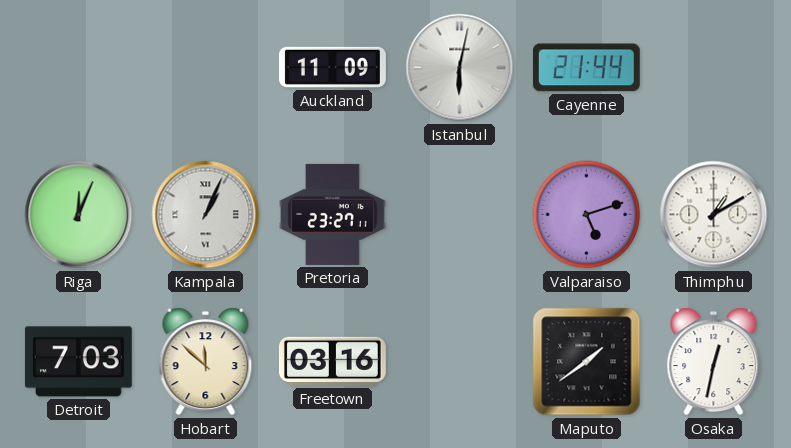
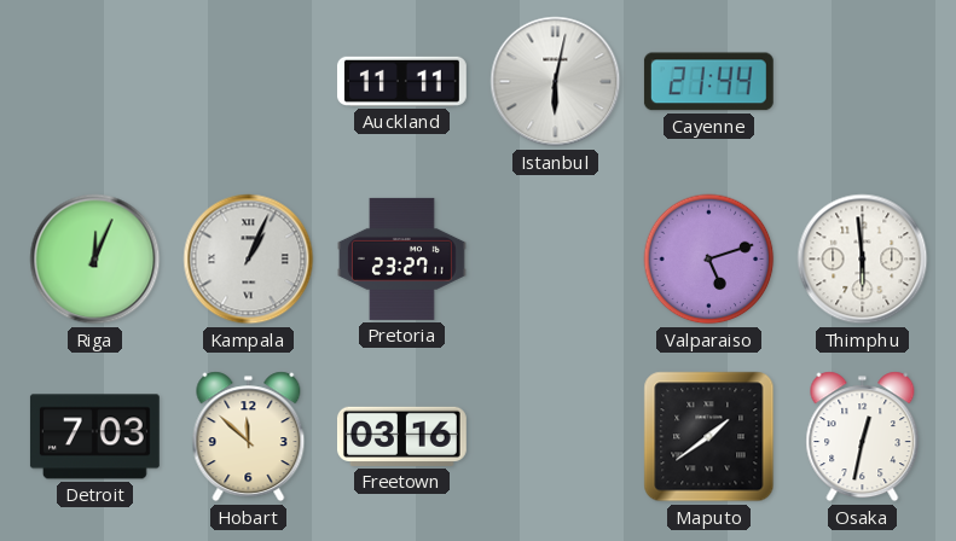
Auckland: 11:09 -> 11:11 (401, 81)
Thimphu: 1:10 -> 5:59 (863, 260)
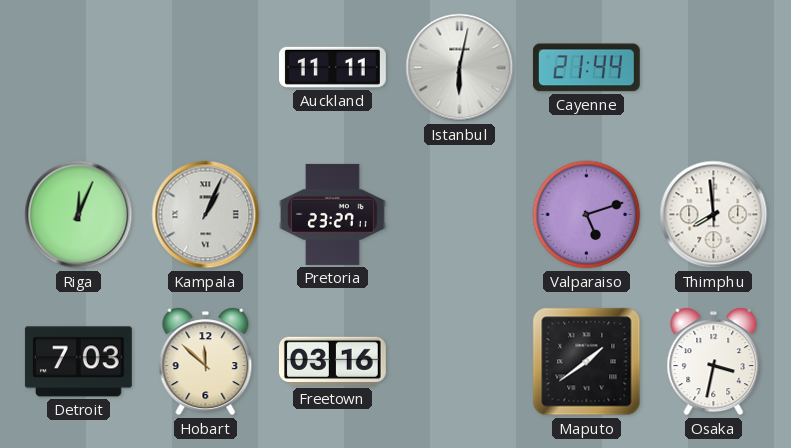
Thimphu: 5:59 -> 7:59 (714, 215)
Osaka: 12:32 -> 3:32 (714, 362)
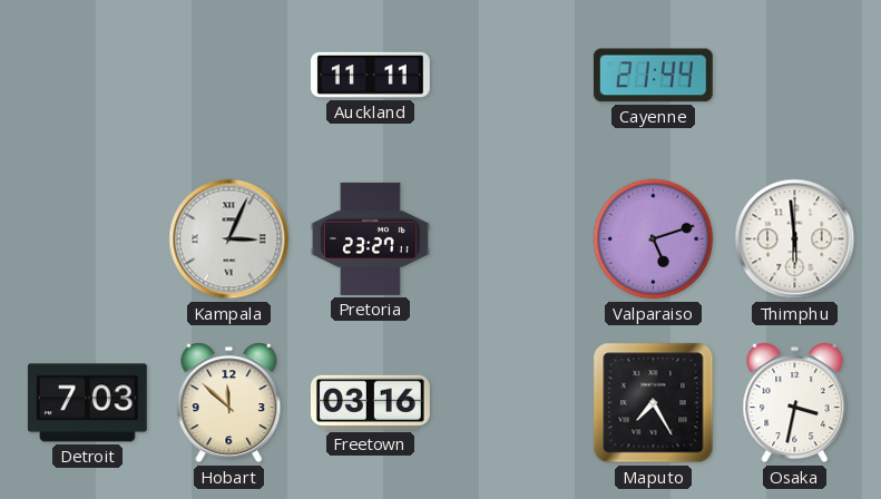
Istanbul: 6:02 -> none (460, 68)
Riga: 12:04 -> none (79, 215)
Kampala: 1:04 -> 3:04 (229, 239)
Thimphu: 7:59 -> 5:59 (795, 239)
Maputo: 1:39 -> 7:25 (654, 403)
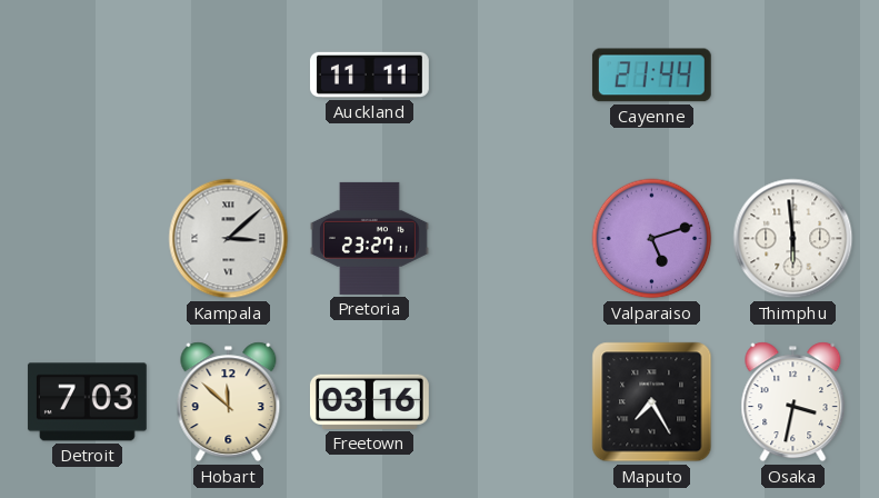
Kampala: 3:04 -> 3:08 (229, 239)
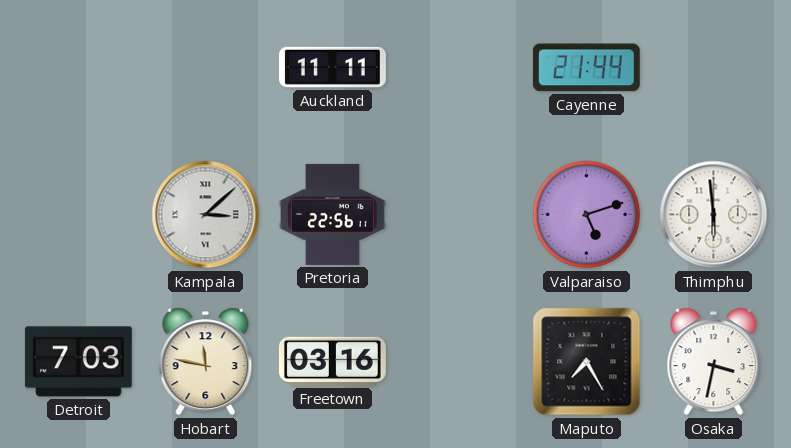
Pretoria: 23:27 -> 22:56 (332, 214)
Hobart: 11:52 -> 11:47 (206, 362)
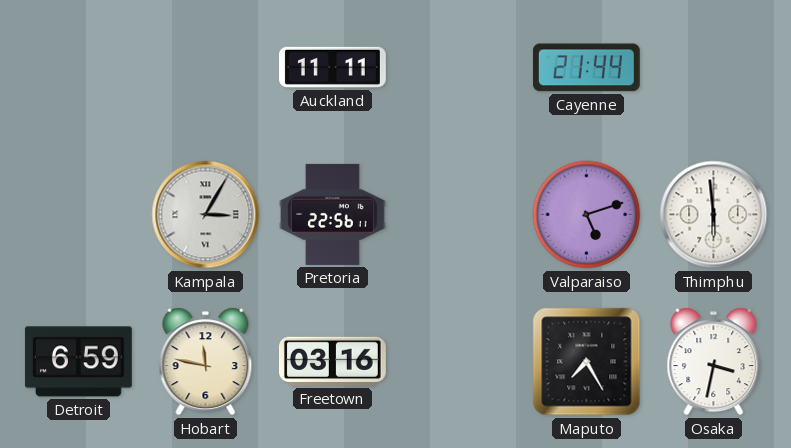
Kampala: 3:08 -> 3:05 (206, 215)
Detroit: 7:03 -> 6:59 (78, 362)
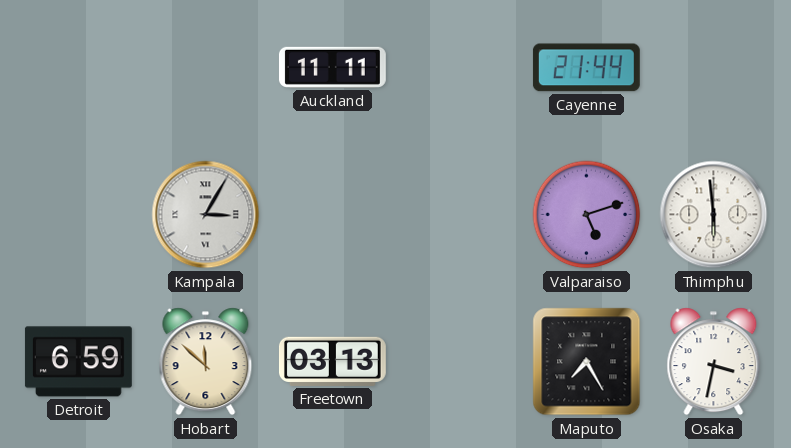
Pretoria: 22:56 -> none (332, 214)
Hobart: 11:47 -> 11:52 (206, 362)
Freetown: 03:16 -> 03:13 (332, 361)
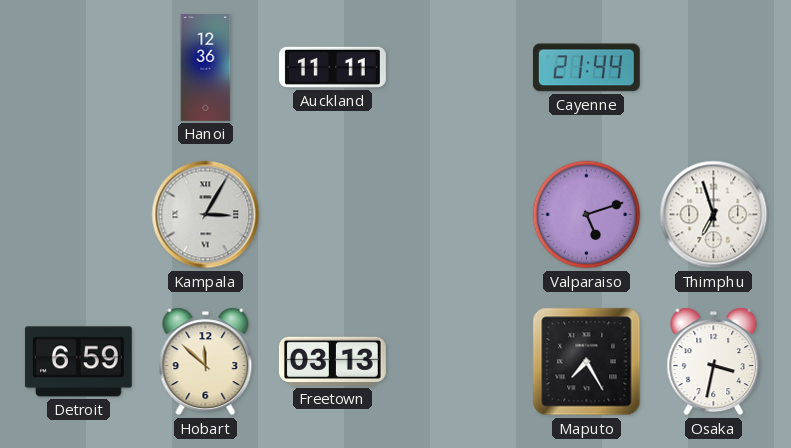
Hanoi: none -> 12:36 (206, 68)
Thimphu: 5:59 -> 6:57 (714, 215)
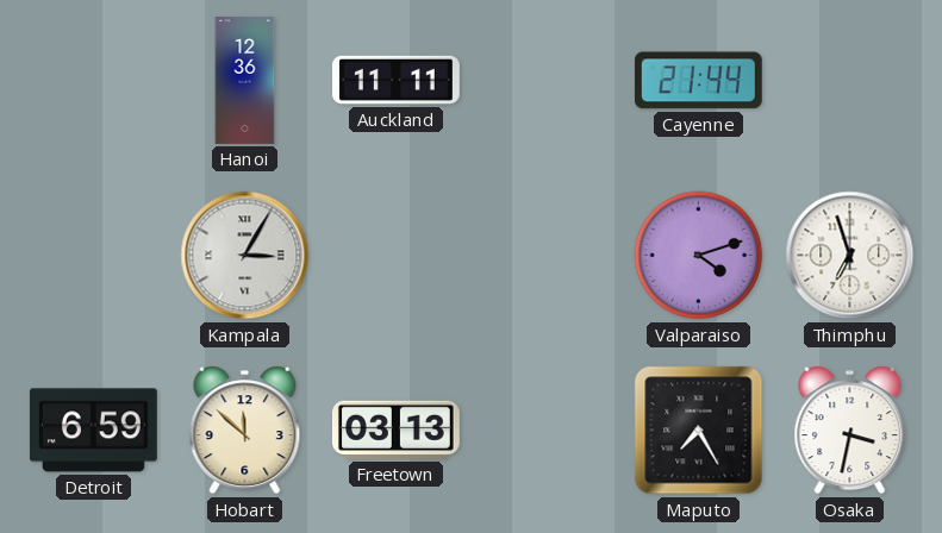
Valparaiso: 5:12 -> 4:12 (699, 256)
